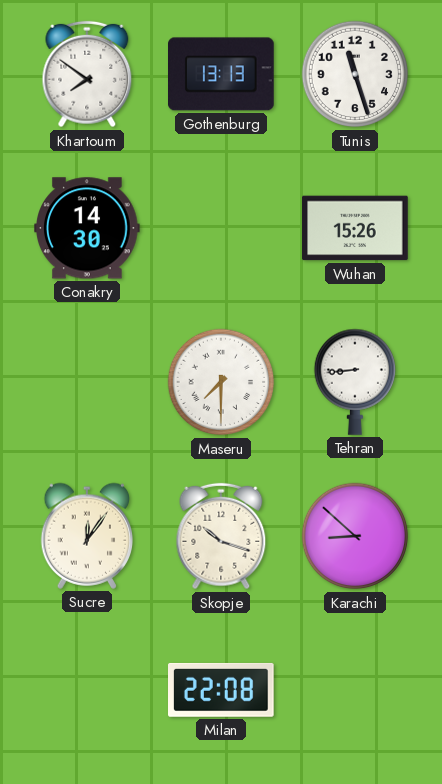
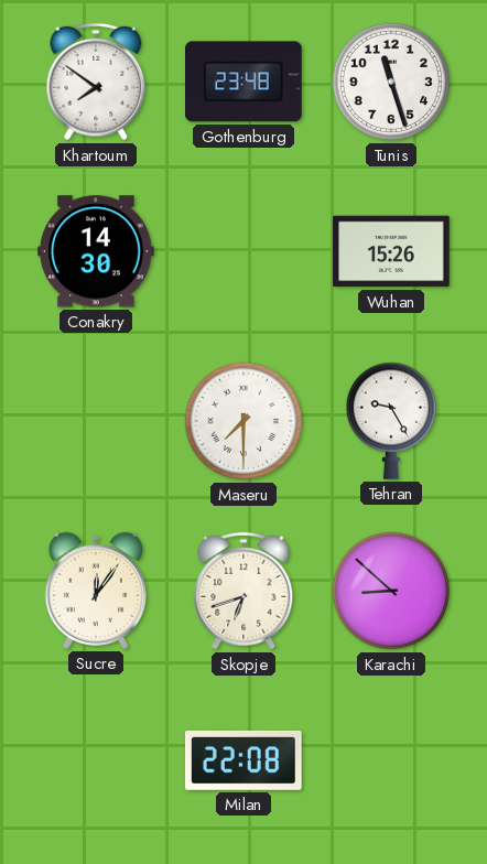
Gothenburg: 13:13 -> 23:48 (245, 82)
Tehran: 8:44 -> 9:25 (390, 421)
Skopje: 10:18 -> 6:42 (244, 591)
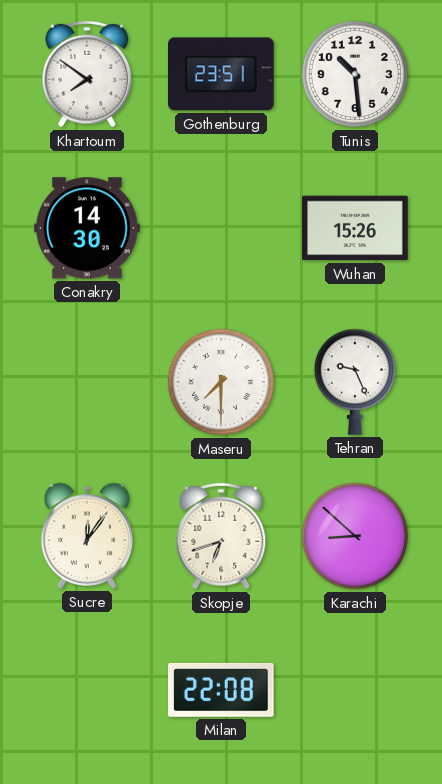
Gothenburg: 23:48 -> 23:51 (222, 74)
Tunis: 11:27 -> 10:29 (355, 74)
Tehran: 9:25 -> 9:26 (354, 382)
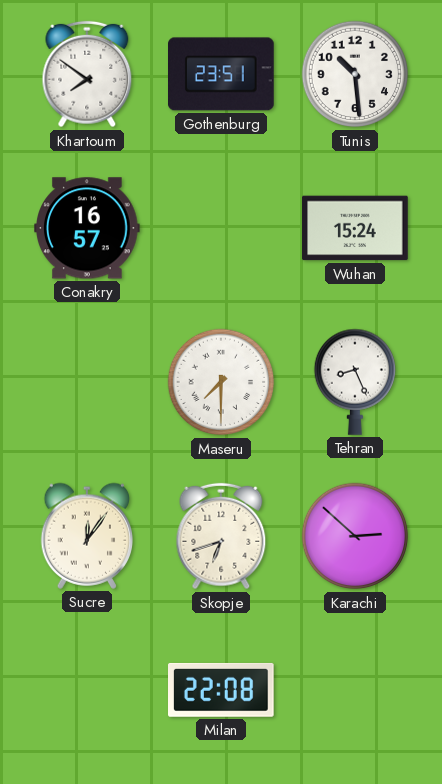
Conakry: 14:30 -> 16:57 (88, 228)
Wuhan: 15:26 -> 15:24 (355, 228)
Tehran: 9:26 -> 8:26 (354, 382)
Karachi: 8:52 -> 2:52 (355, 536)
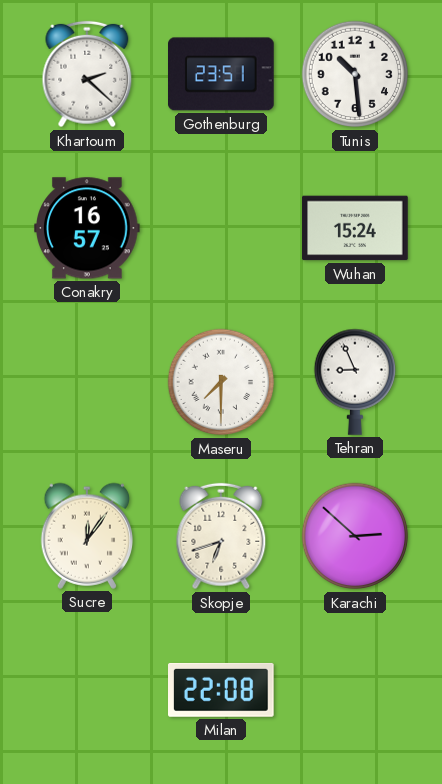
Khartoum: 7:51 -> 2:22 (87, 74)
Tehran: 8:26 -> 8:56 (354, 382)
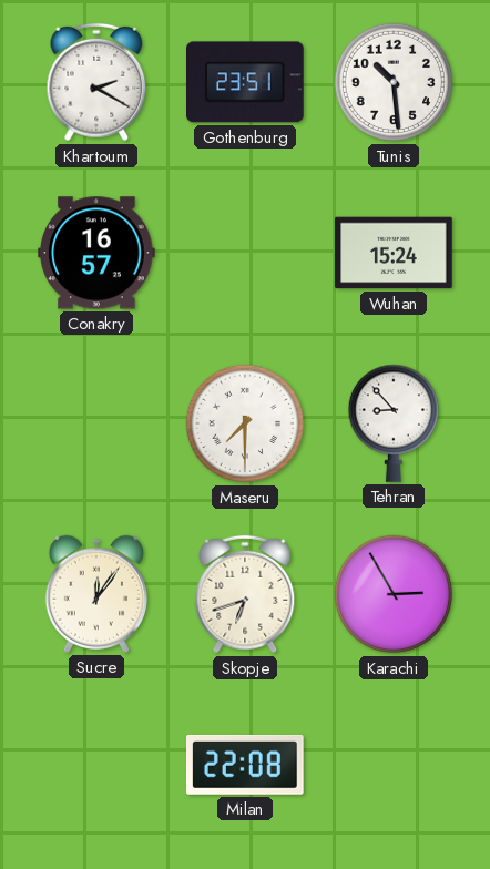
Khartoum: 2:22 -> 2:20 (96, 82)
Tehran: 8:56 -> 8:53 (392, 423)
Karachi: 2:52 -> 2:55 (394, 594)
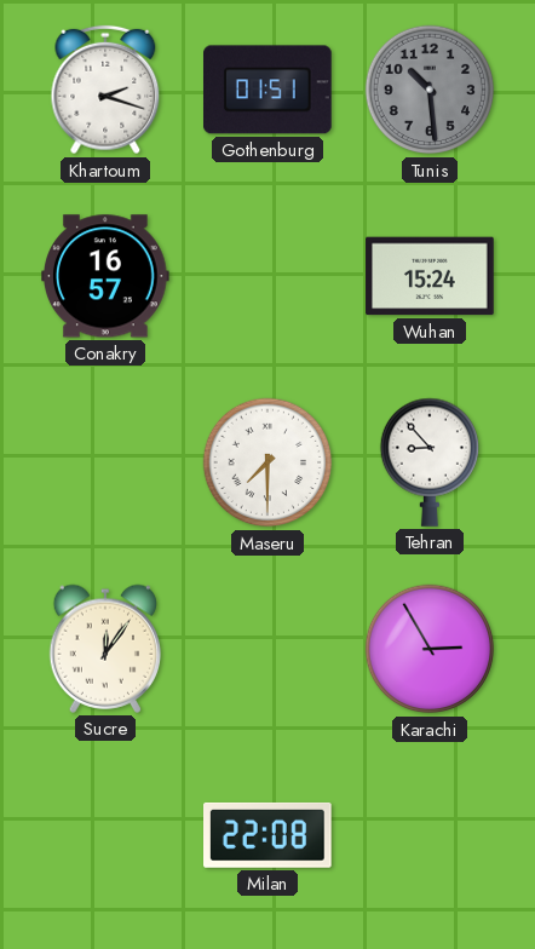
Khartoum: 2:20 -> 2:18 (105, 90)
Gothenburg: 23:51 -> 01:51 (269, 90)
Tunis dial: white -> grey (430, 90)
Skopje: 6:42 -> none (245, 594)
